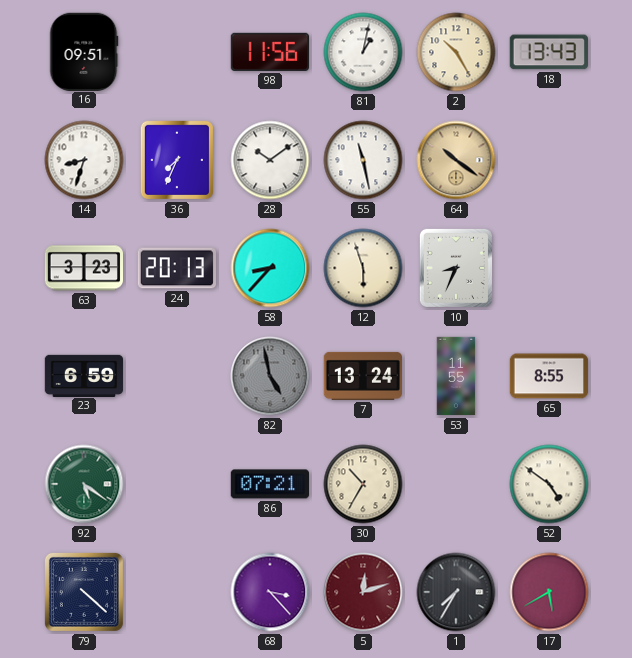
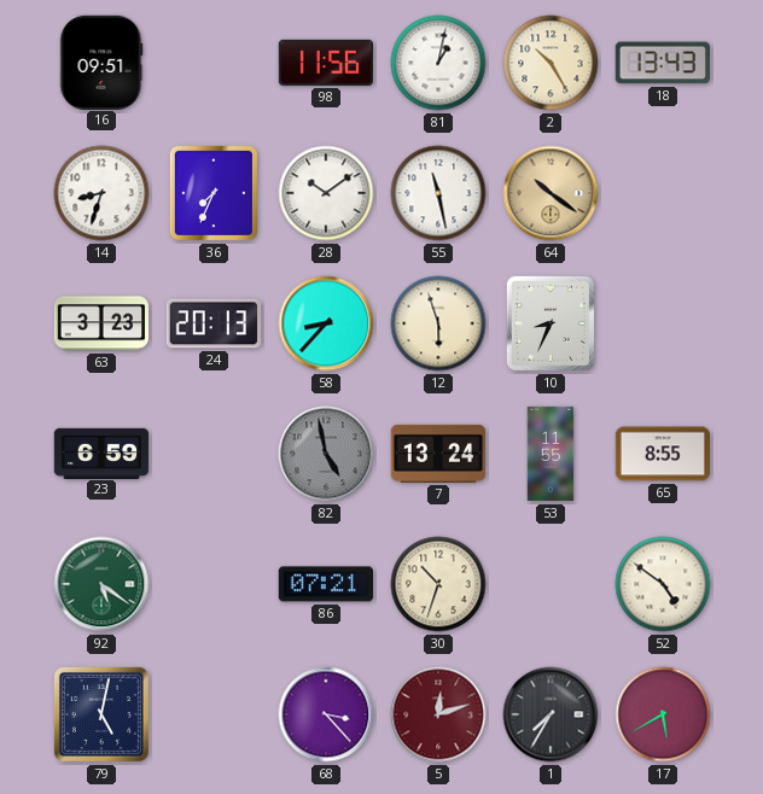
30: 10:35 -> 10:33 (438, 584)
79: 4:22 -> 5:02 (101, 714)
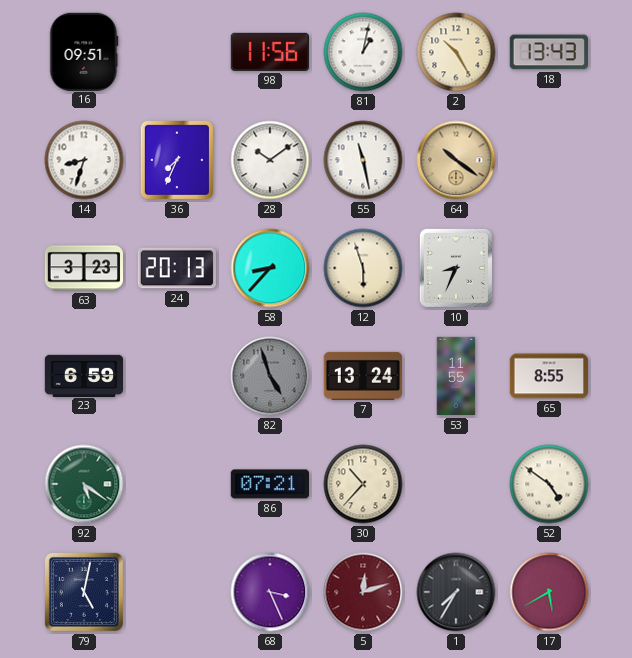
82: 4:58 -> 4:57 (270, 376)
30: 10:33 -> 10:37 (363, 484)
68: 3:23 -> 3:26 (270, 592)
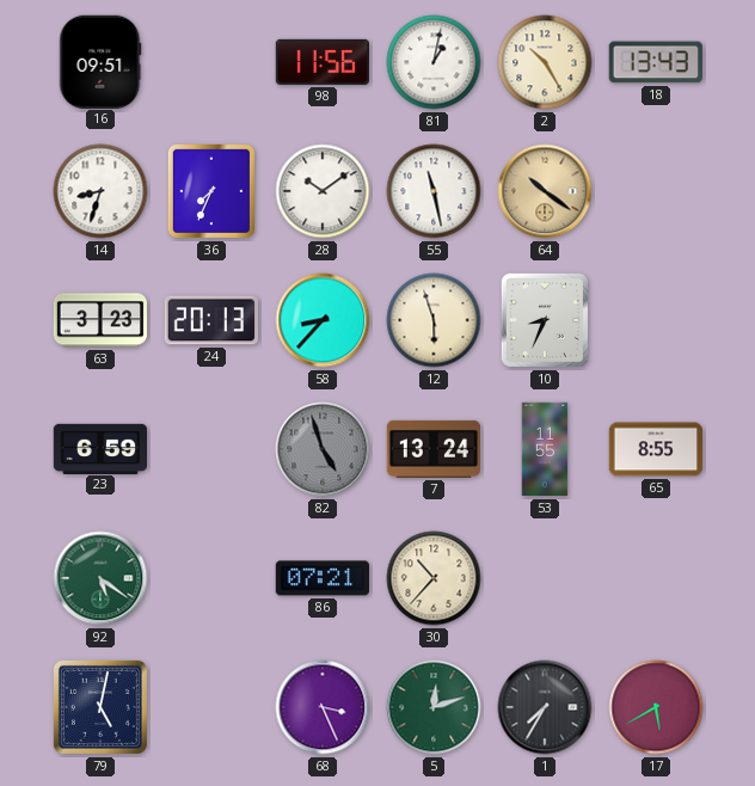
52: 4:51 -> none (549, 484)
5 dial: burgundy -> green (434, 707)
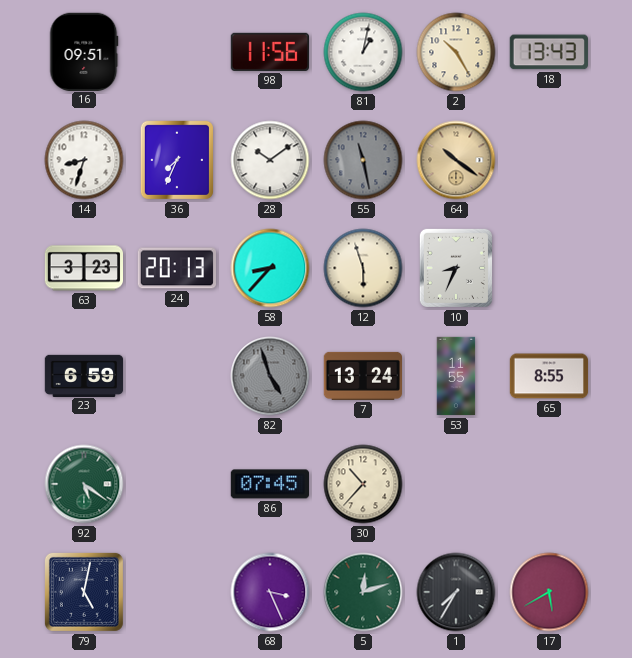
55 dial: white -> grey (363, 160)
86: 07:21 -> 07:45 (269, 484)
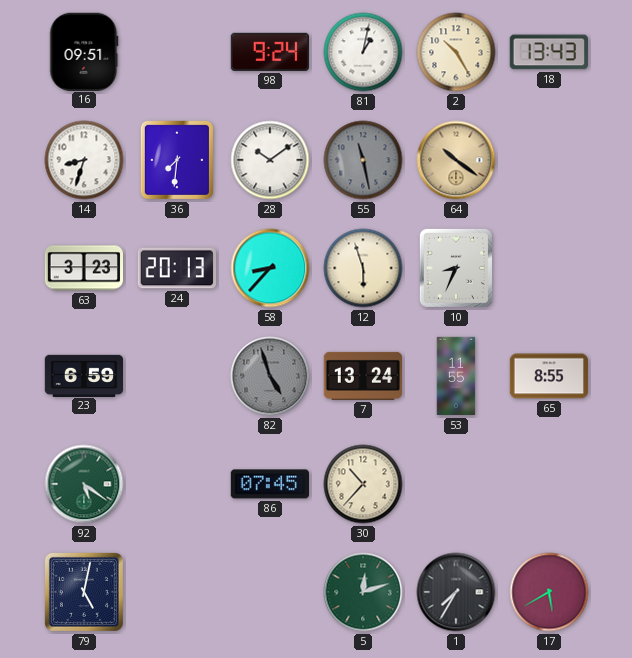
98: 11:56 -> 9:24 (269, 52)
36: 7:34 -> 7:31 (177, 160)
68: 3:26 -> none (270, 592)
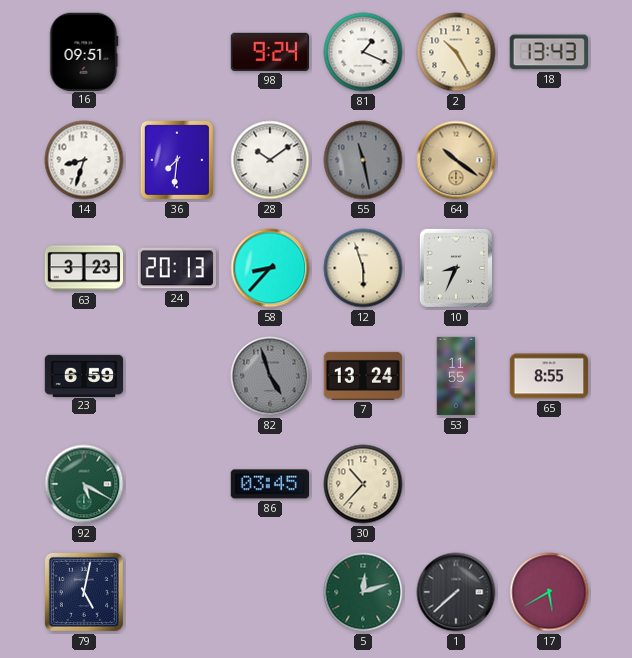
81: 1:02 -> 1:19 (363, 52)
92: 5:21 -> 5:20 (84, 484)
86: 07:45 -> 03:45 (269, 484)
1: 7:35 -> 7:38 (456, 592)
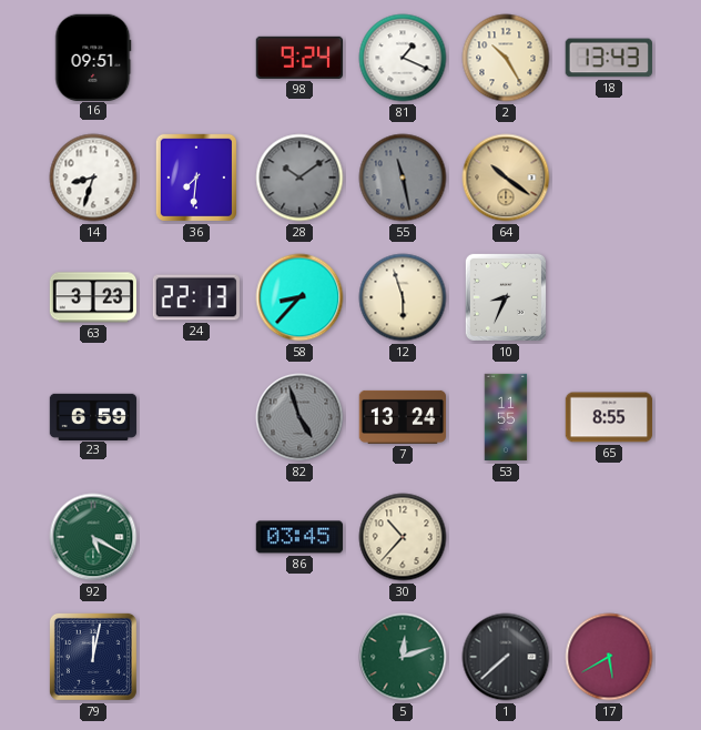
28 dial: white -> grey (299, 178)
24: 20:13 -> 22:13 (195, 297)
79: 5:02 -> 12:02 (93, 657)
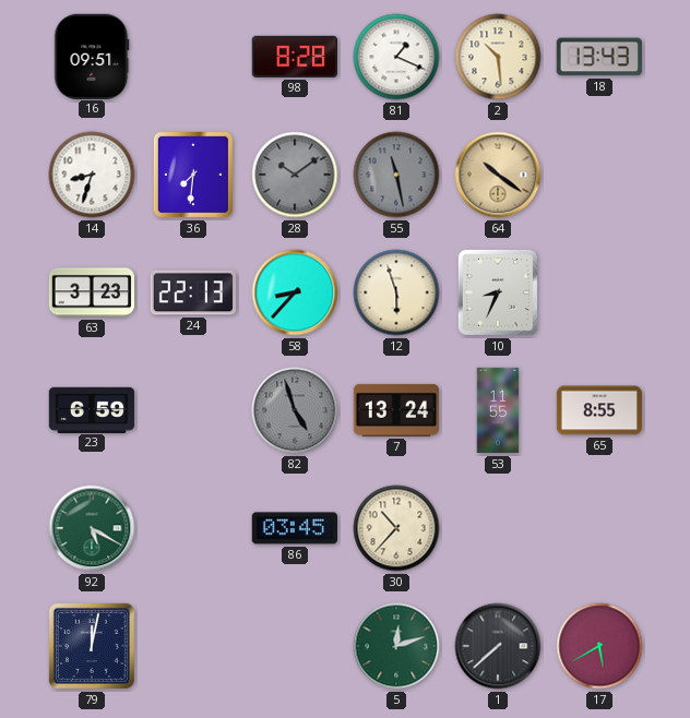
98: 9:24 -> 8:28 (294, 57)
2: 10:25 -> 10:29 (498, 57)
